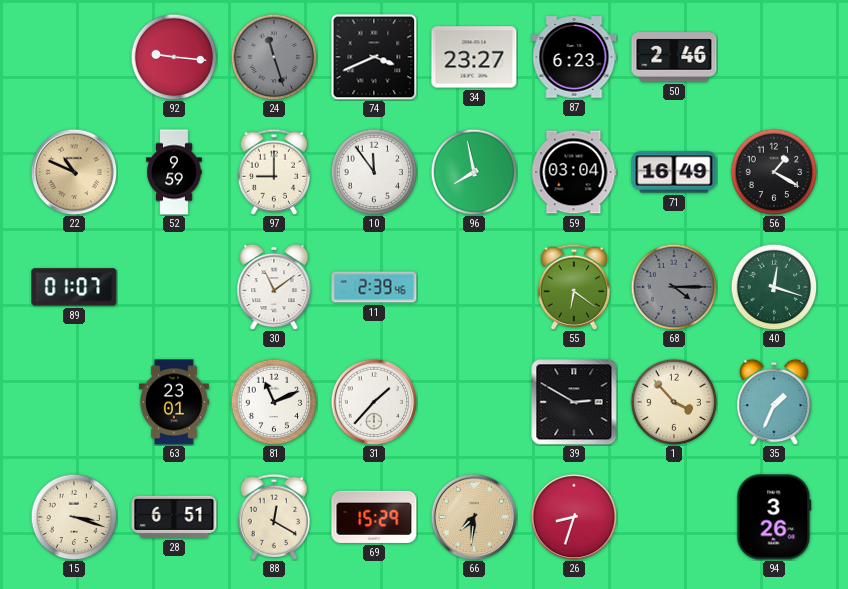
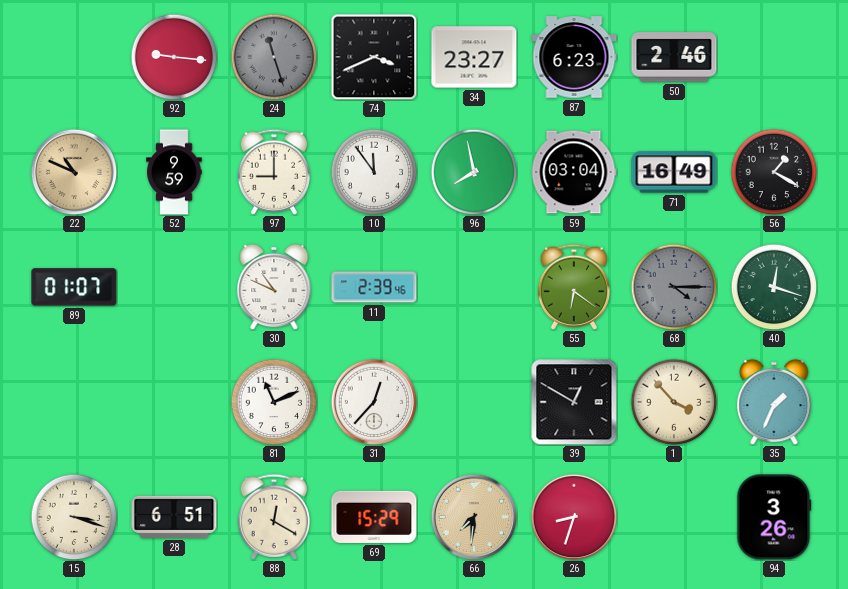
30: 11:09 -> 10:49 (274, 287)
63: 23:01 -> none (174, 402)
31: 1:37 -> 12:37 (374, 402)
39: 2:50 -> 12:50 (574, 402)
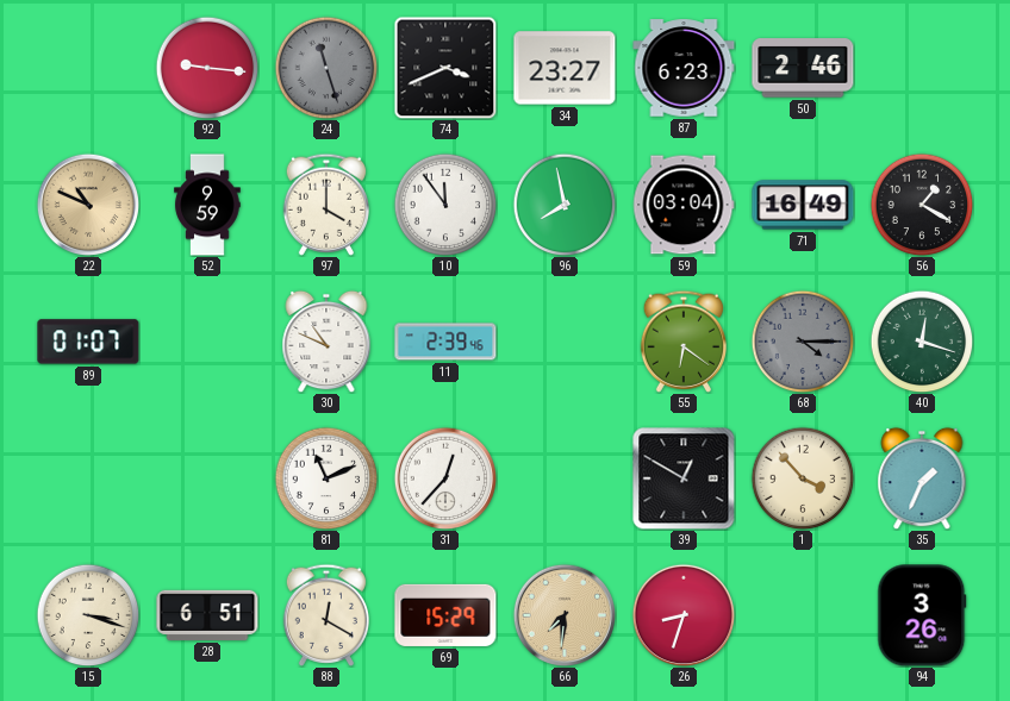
97: 9:00 -> 4:00 (325, 205)
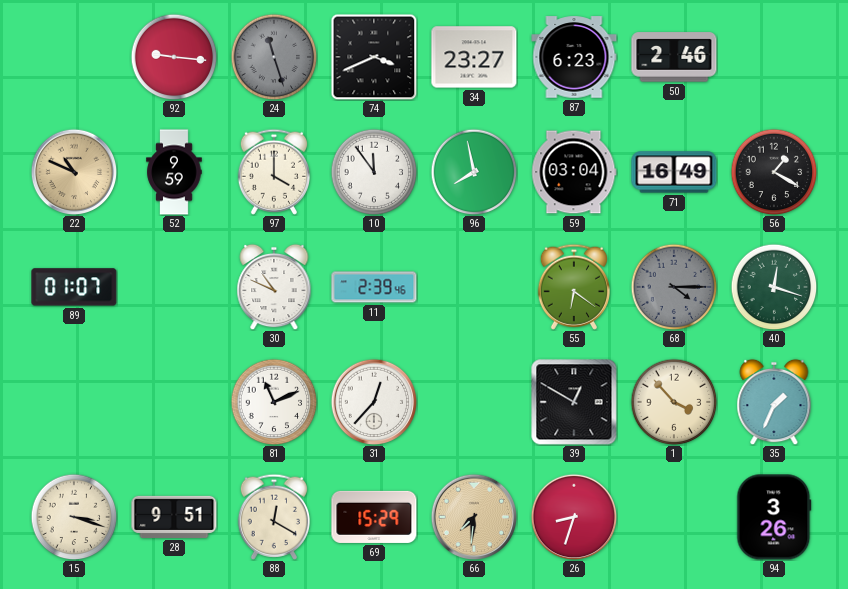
28: 6:51 -> 9:51 (174, 517)
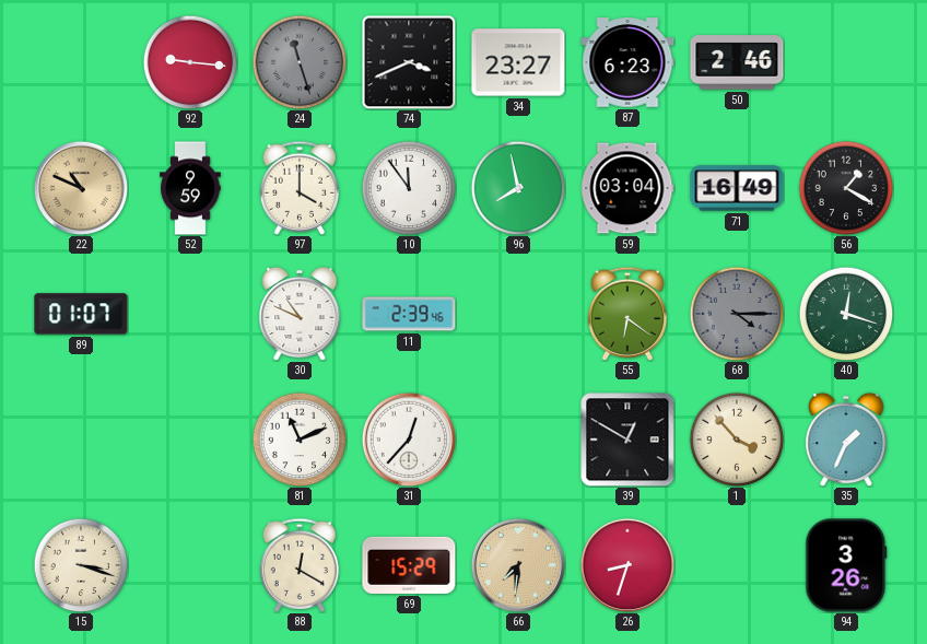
28: 9:51 -> none (174, 517)
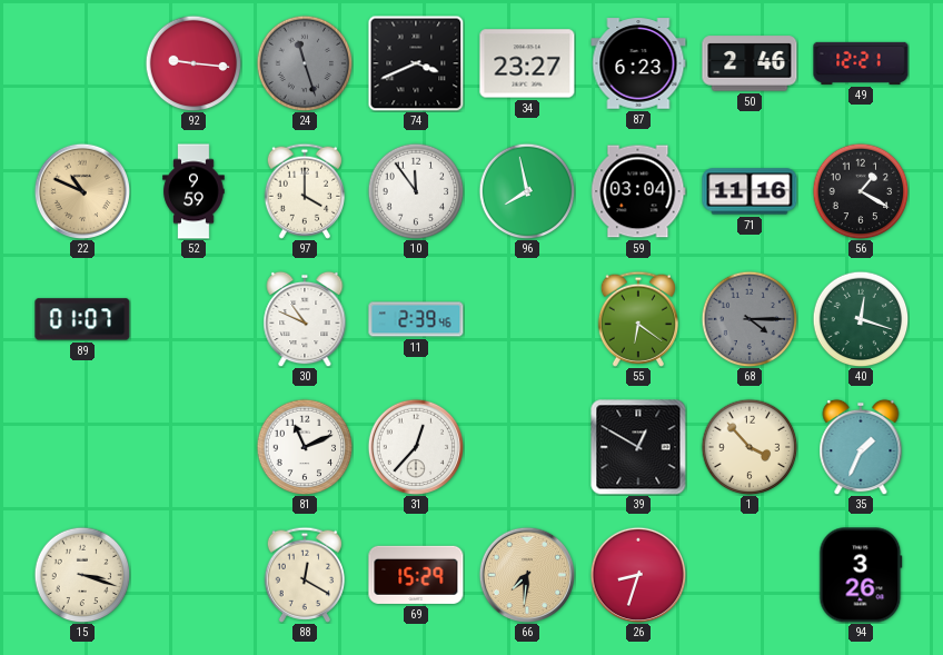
49: none -> 12:21 (861, 63)
71: 16:49 -> 11:16 (750, 191)
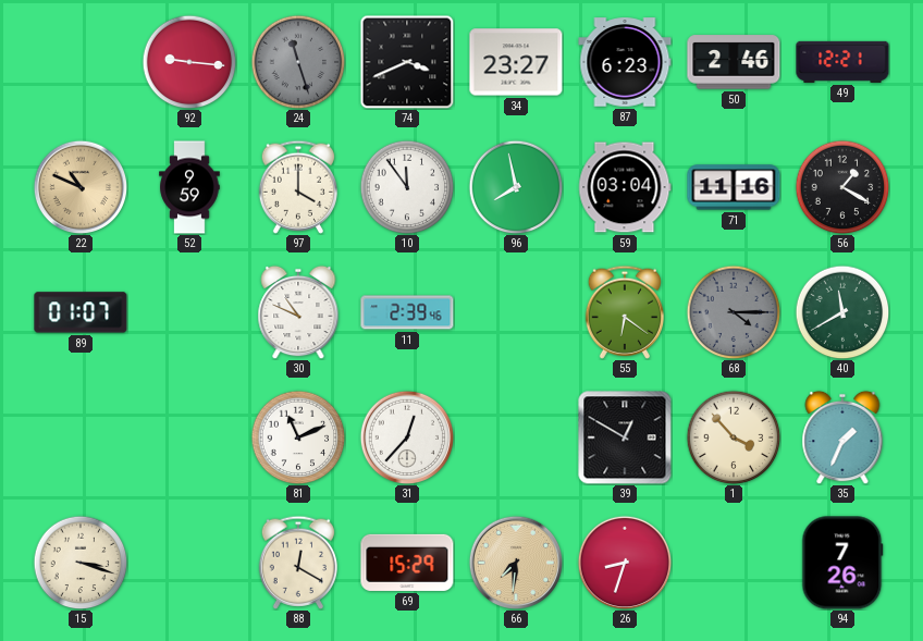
40: 12:18 -> 11:40 (842, 312)
94: 3:26 -> 7:26 (842, 563)
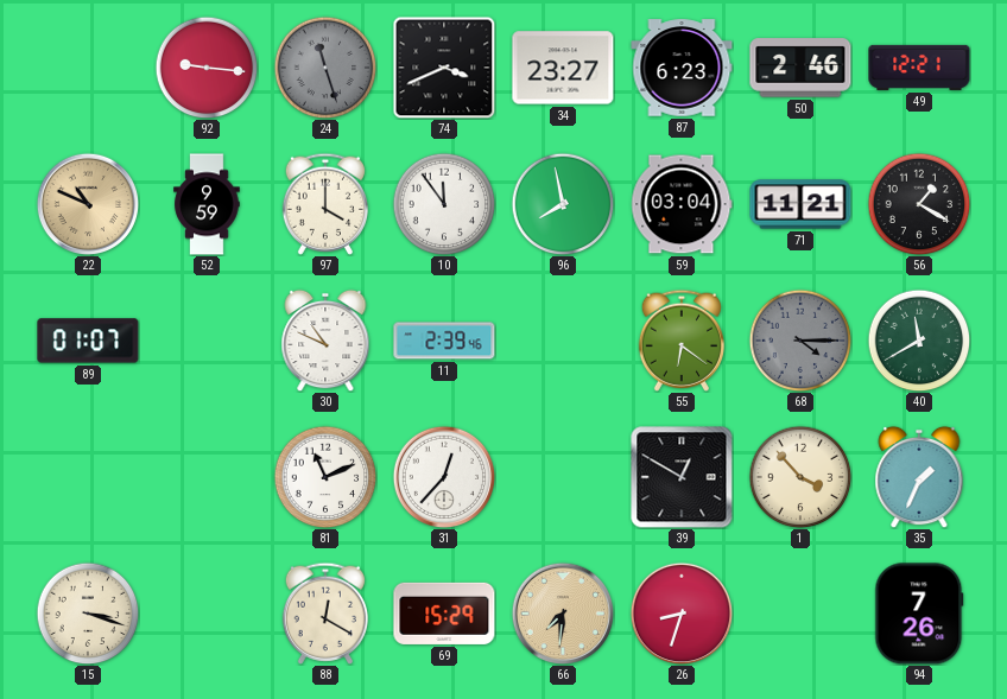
71: 11:16 -> 11:21 (800, 204)
